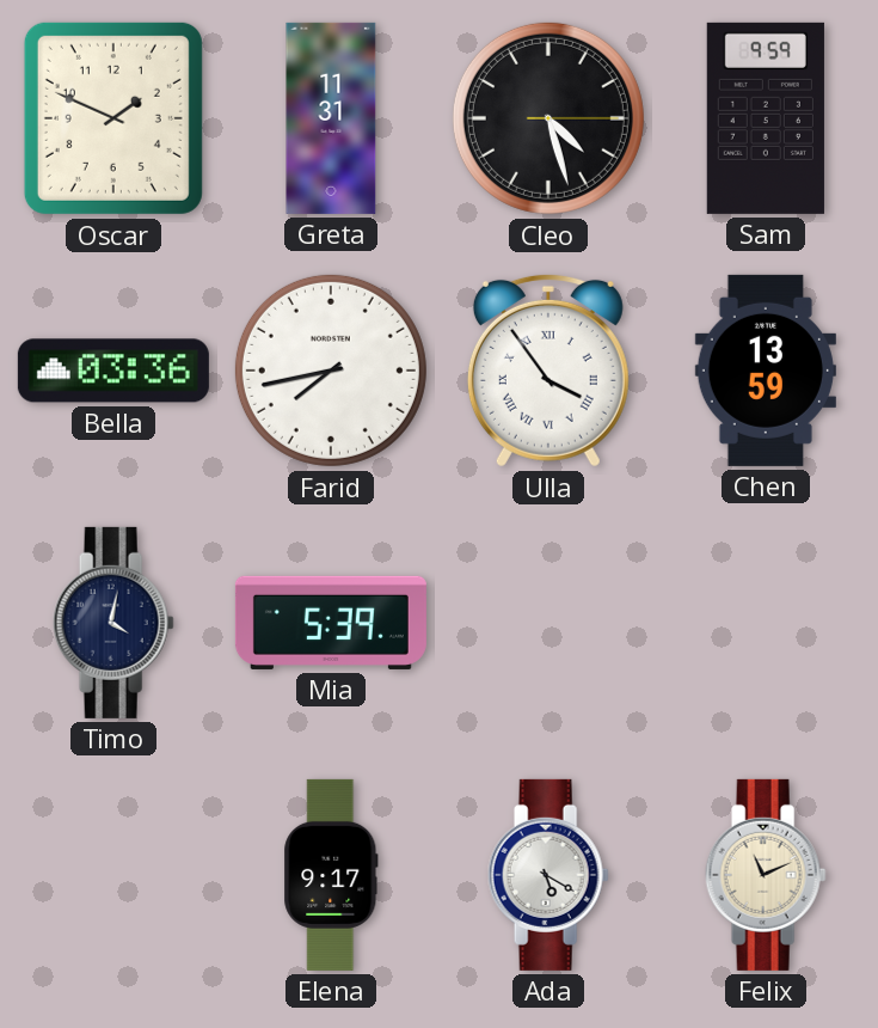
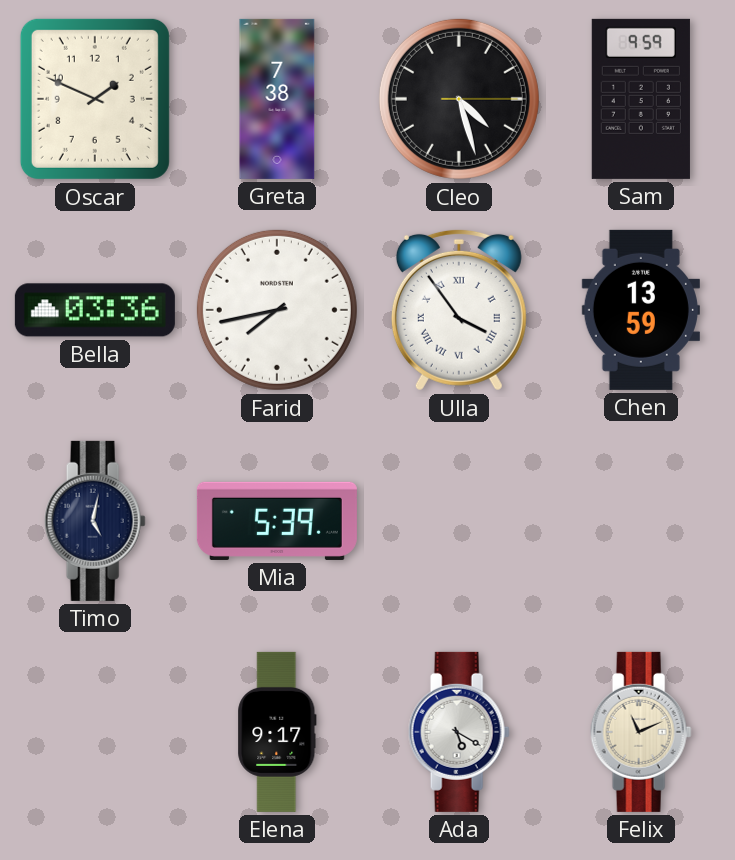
Greta: 11:31 -> 7:38 (277, 99)
Timo: 4:02 -> 5:02 (95, 521)
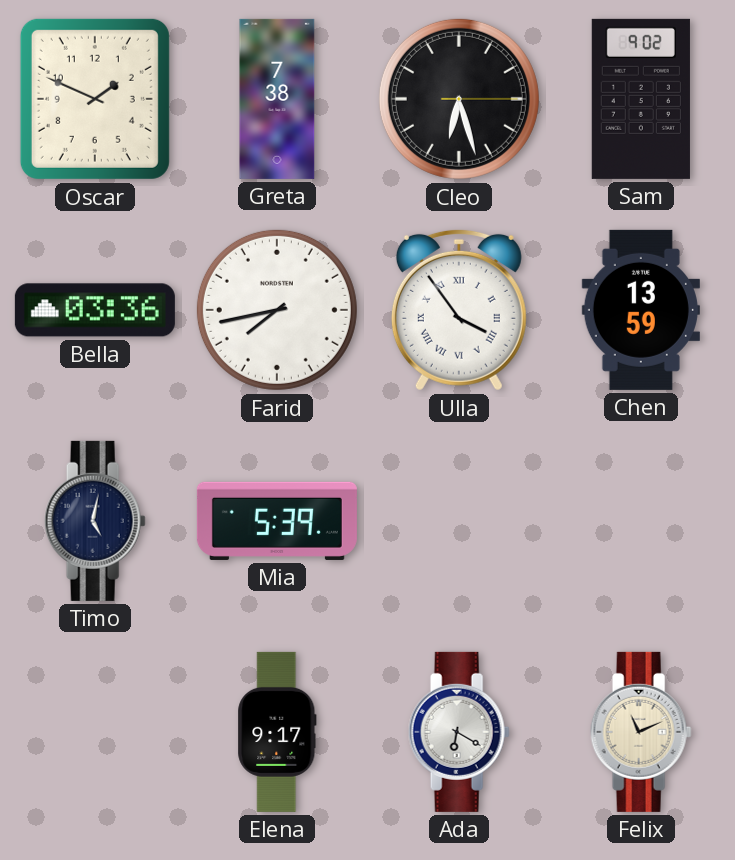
Cleo: 4:27 -> 6:27 (459, 99)
Sam: 9:59 -> 9:02 (641, 99)
Ada: 5:20 -> 6:20 (459, 732)
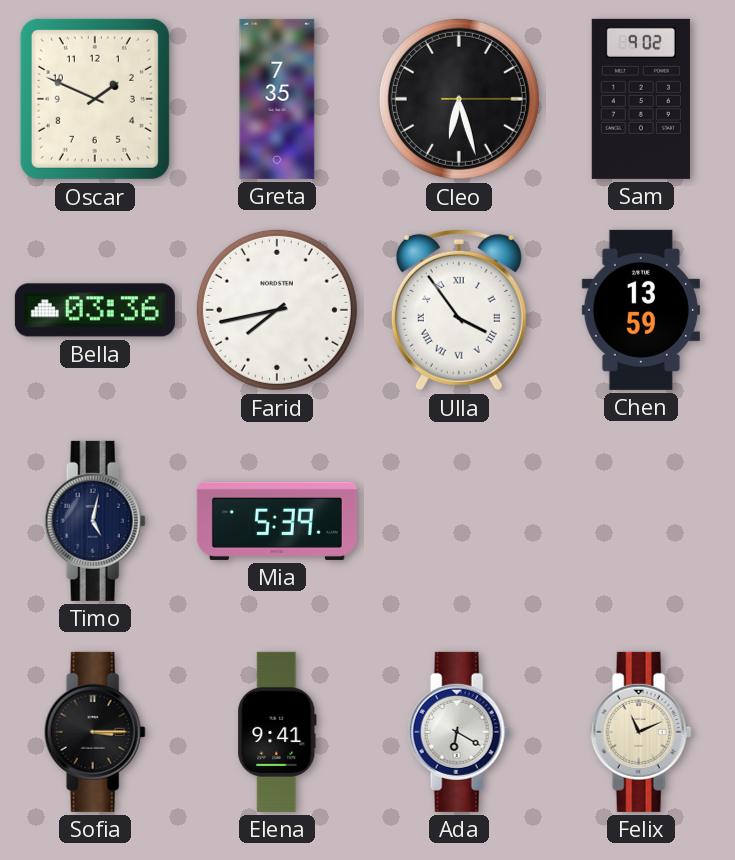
Greta: 7:38 -> 7:35 (277, 99)
Sofia: none -> 3:15 (95, 732)
Elena: 9:17 -> 9:41 (277, 732)
